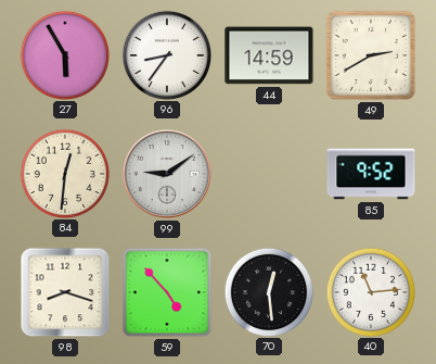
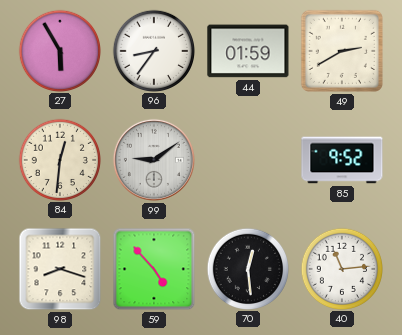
44: 14:59 -> 01:59 (248, 51)
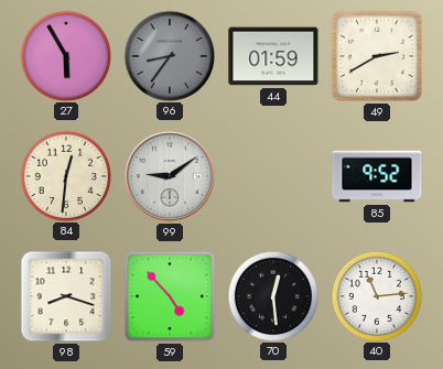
96 dial: white -> grey (169, 55)
